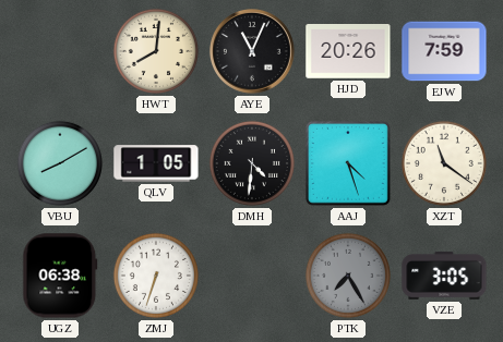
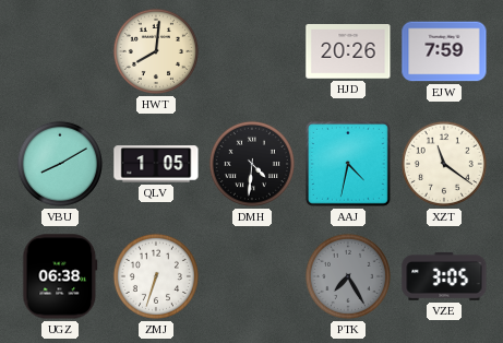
AYE: 11:04 -> none (253, 52)
AAJ: 4:27 -> 4:32 (348, 164)
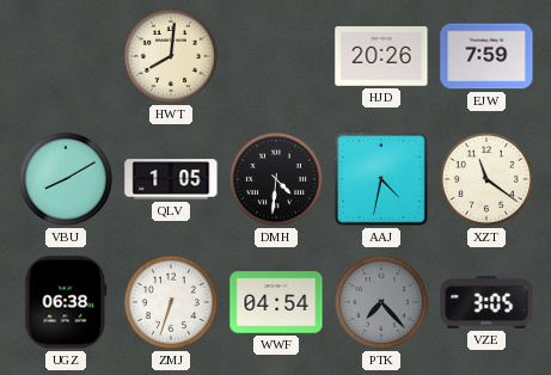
WWF: none -> 04:54 (276, 302)
PTK: 7:25 -> 7:23 (381, 302)
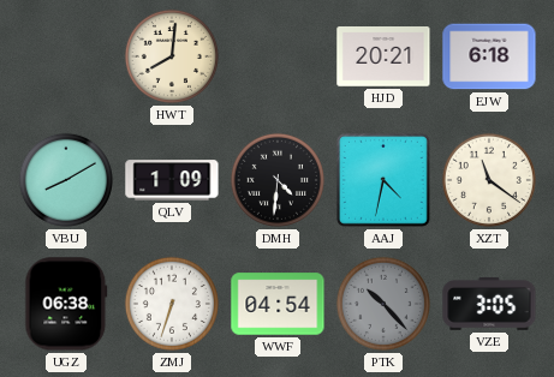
HJD: 20:26 -> 20:21 (383, 58)
EJW: 7:59 -> 6:18 (489, 56)
QLV: 1:05 -> 1:09 (172, 180)
PTK: 7:23 -> 10:23 (383, 304)
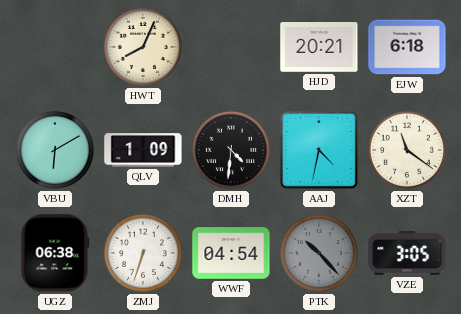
HWT: 8:01 -> 8:04 (143, 47)
VBU: 8:10 -> 6:10 (55, 150)
